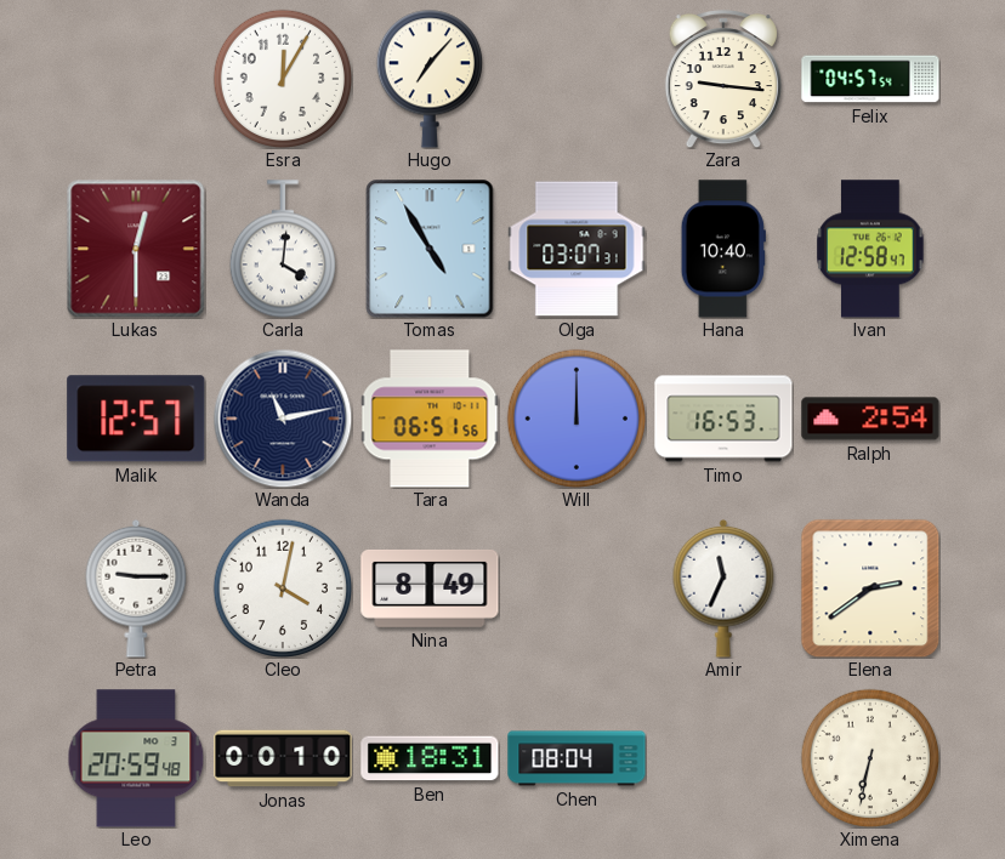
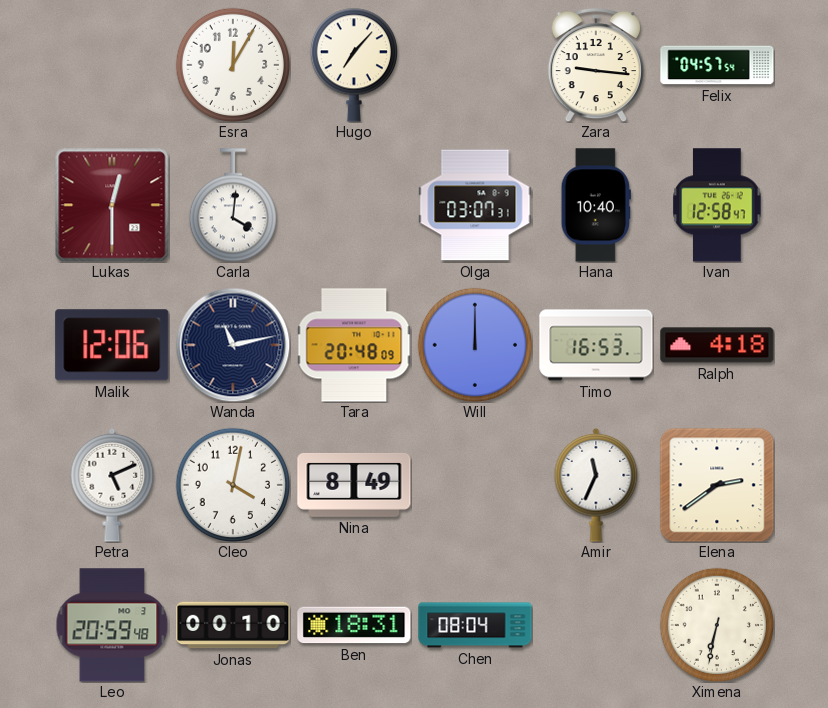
Tomas: 4:55 -> none (430, 249)
Malik: 12:57 -> 12:06 (112, 345)
Tara: 06:51 -> 20:48 (354, 345)
Ralph: 2:54 -> 4:18 (717, 345)
Petra: 9:15 -> 5:11 (112, 485)
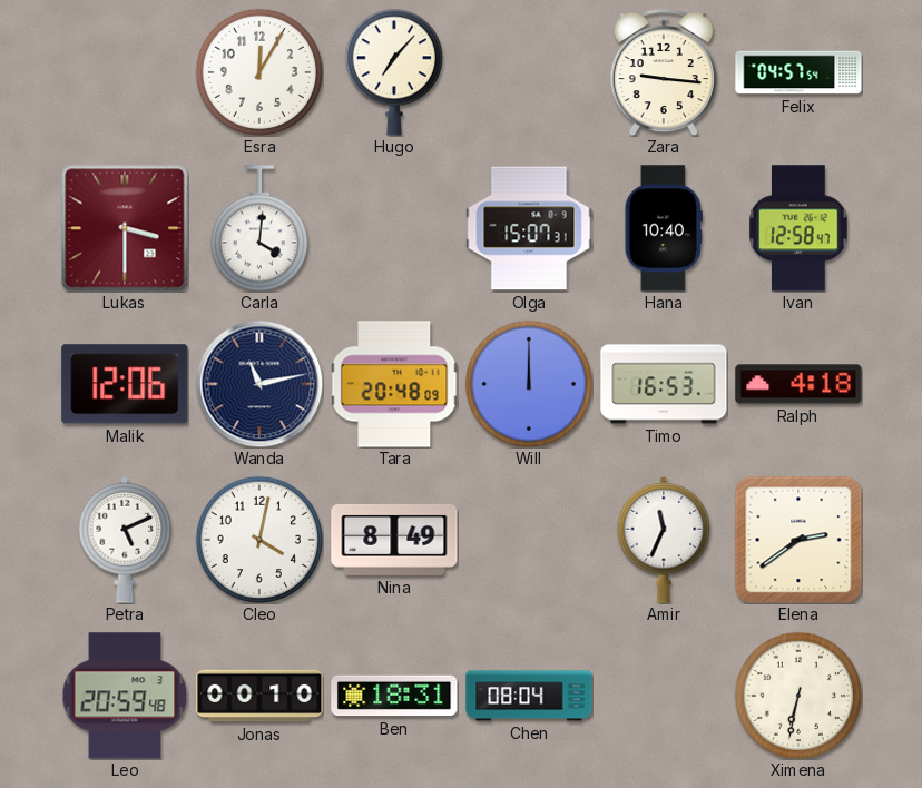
Lukas: 12:30 -> 3:30 (125, 228)
Olga: 03:07 -> 15:07 (529, 228)
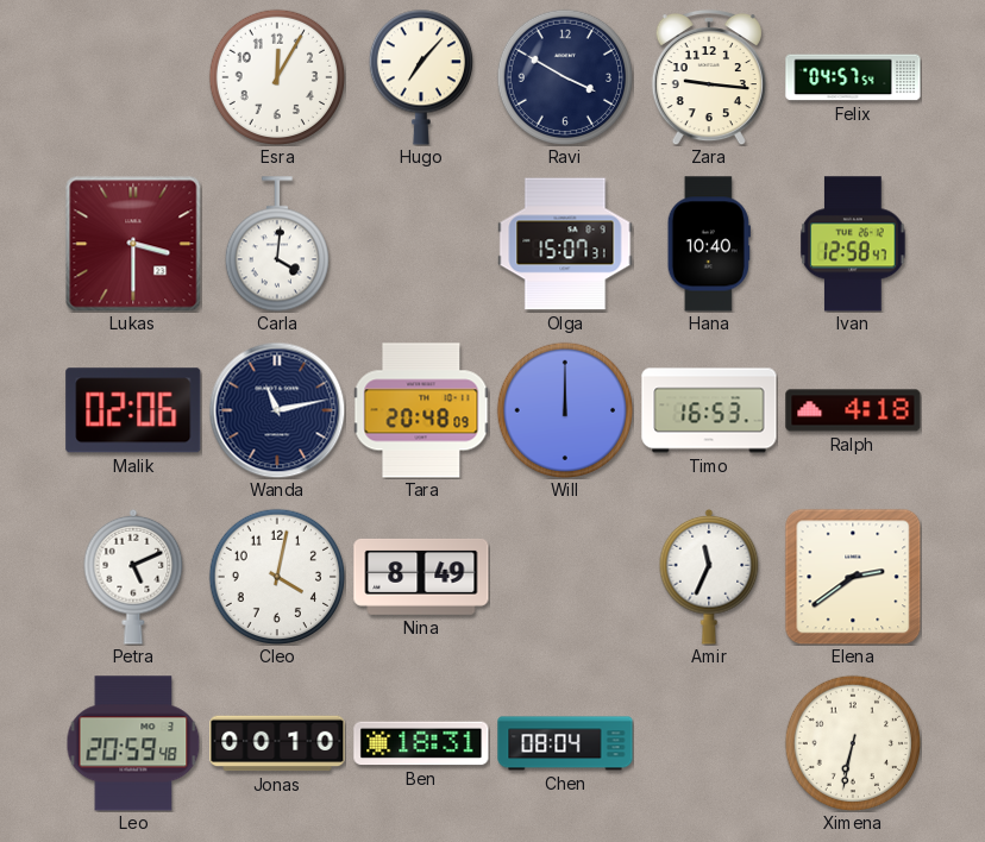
Ravi: none -> 3:50 (564, 76)
Malik: 12:06 -> 02:06 (133, 410)
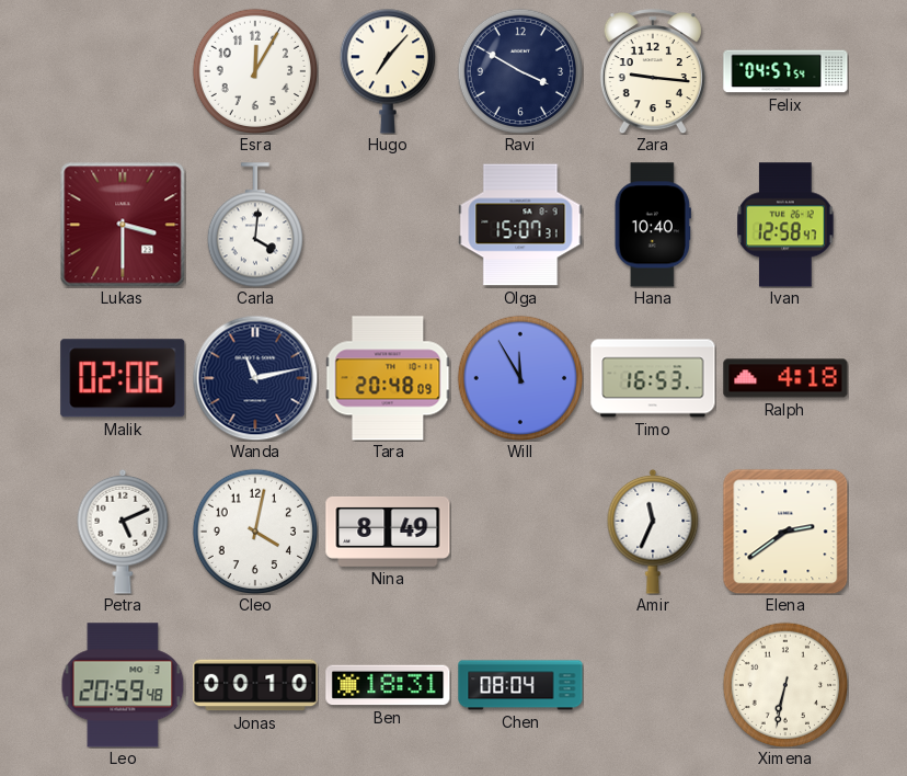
Will: 12:00 -> 11:55 (519, 377)
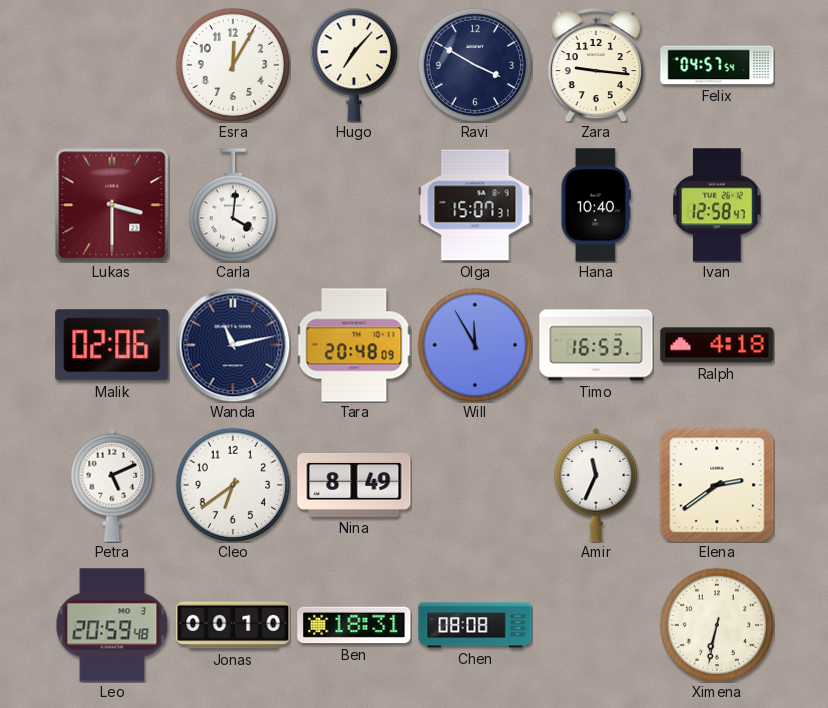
Cleo: 4:02 -> 6:39 (232, 484)
Chen: 08:04 -> 08:08 (475, 625)
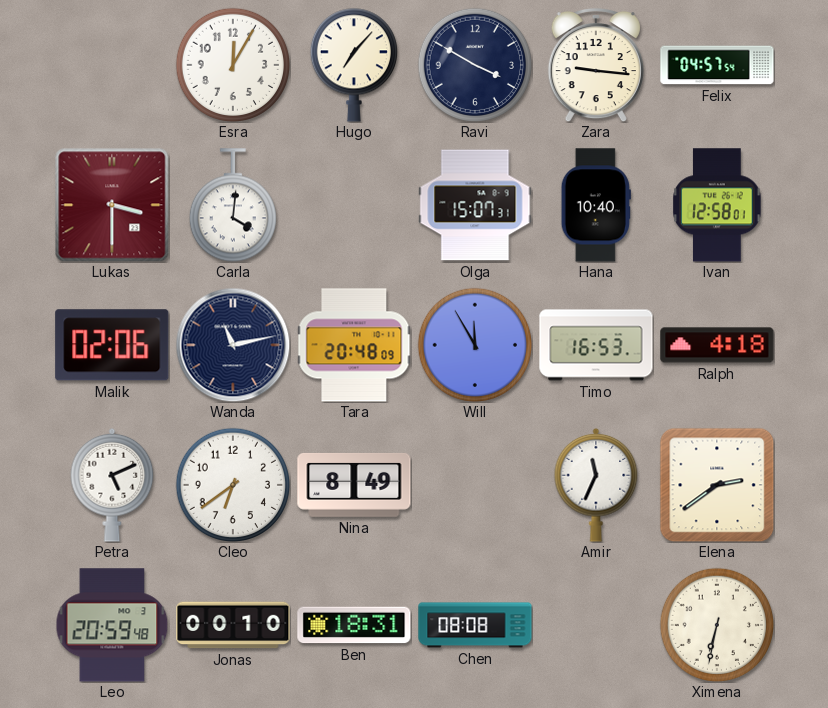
Ivan: 12:58:47 -> 12:58:01 (717, 205)
